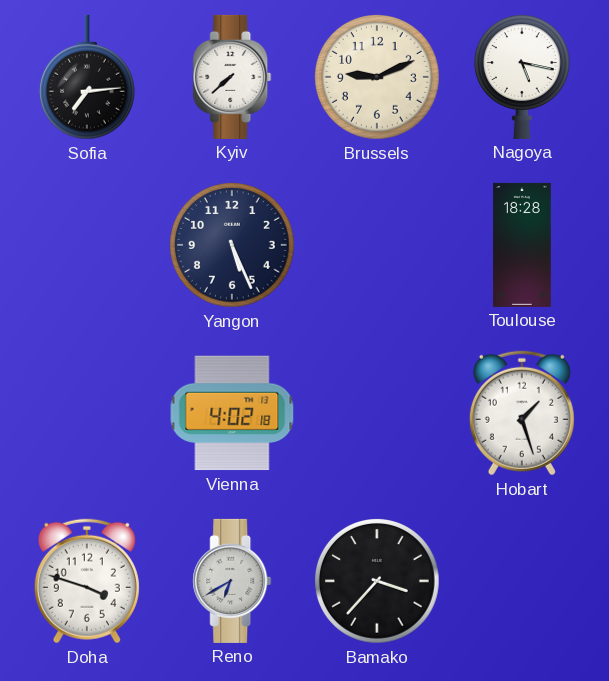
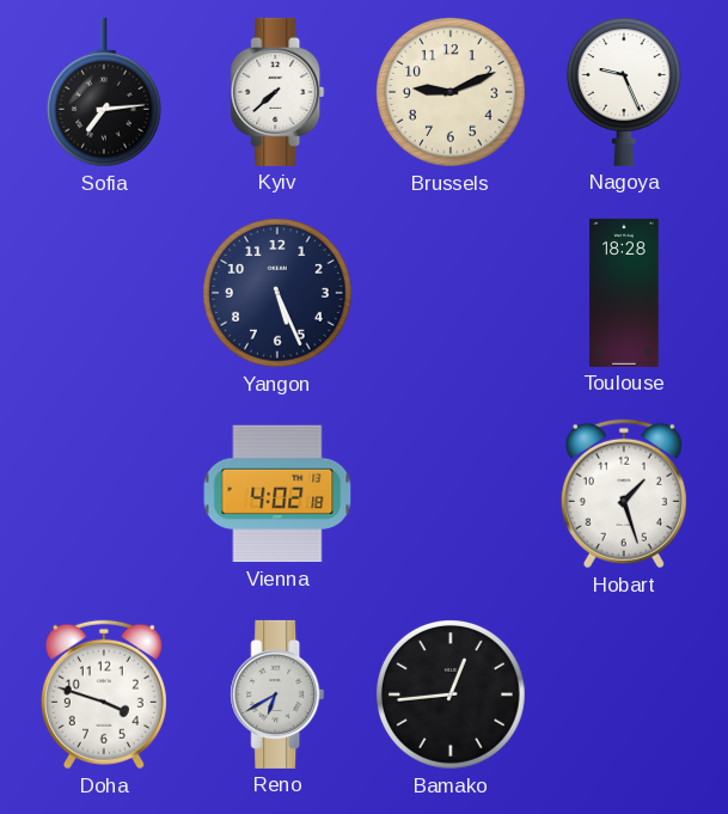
Nagoya: 5:17 -> 9:26 (624, 92)
Bamako: 3:37 -> 12:44 (452, 696)
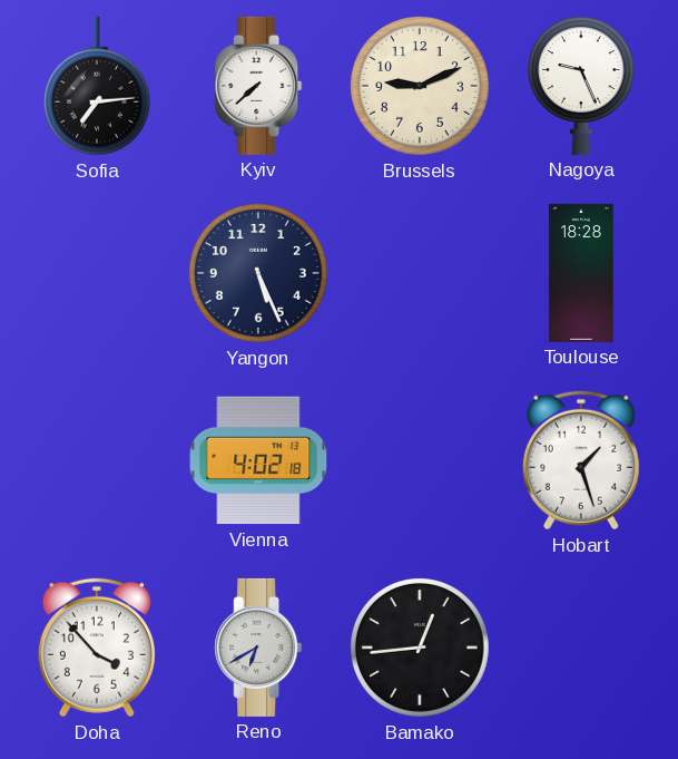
Doha: 3:48 -> 3:53 (97, 648)
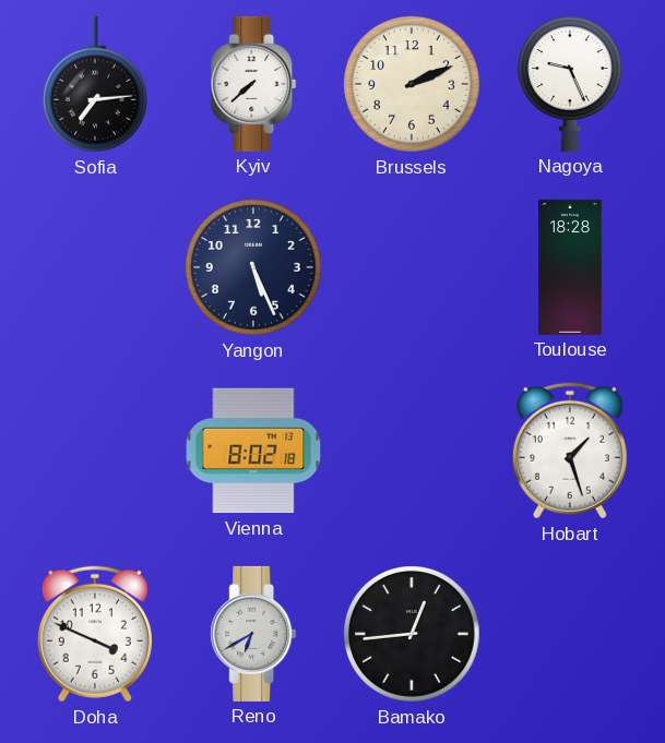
Brussels: 9:11 -> 2:11 (413, 85)
Vienna: 4:02 -> 8:02 (253, 451)
Doha: 3:53 -> 3:49 (95, 634)
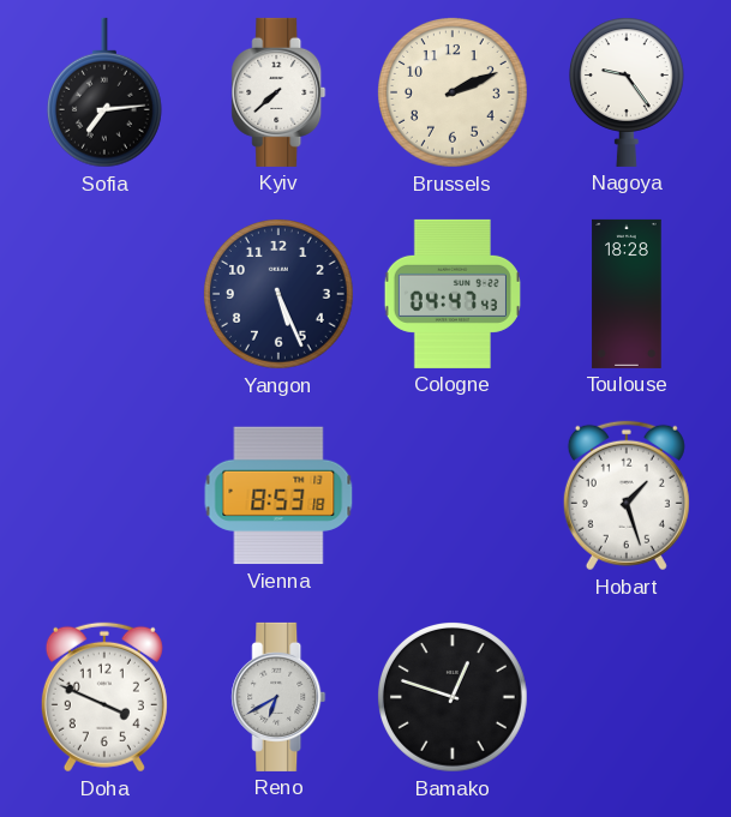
Nagoya: 9:26 -> 9:24 (627, 92)
Cologne: none -> 04:47 (453, 294)
Vienna: 8:02 -> 8:53 (278, 495)
Bamako: 12:44 -> 12:48 (454, 698)
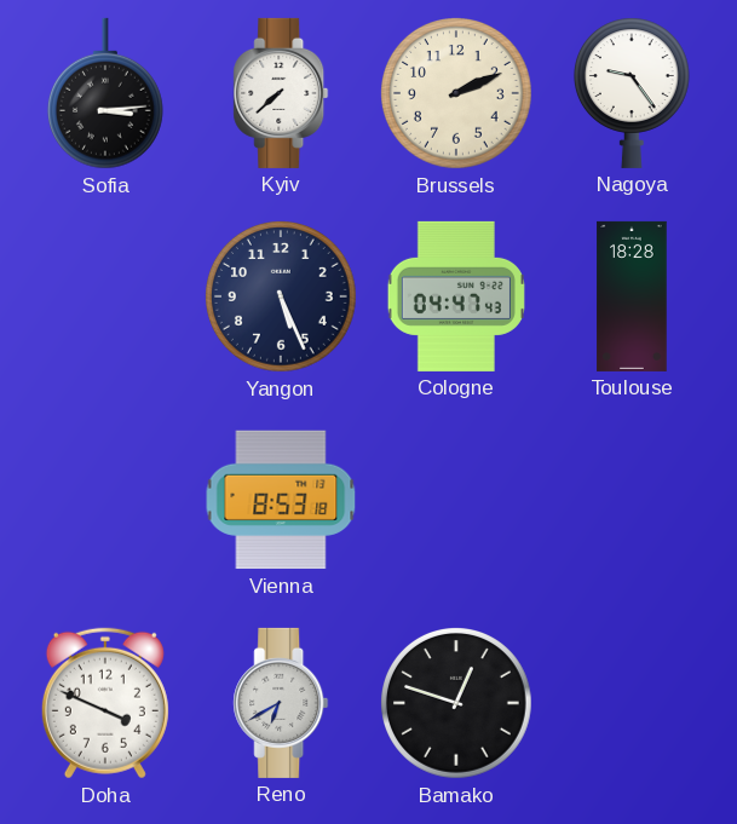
Sofia: 7:14 -> 3:14 (105, 93)
Hobart: 1:27 -> none (627, 495)
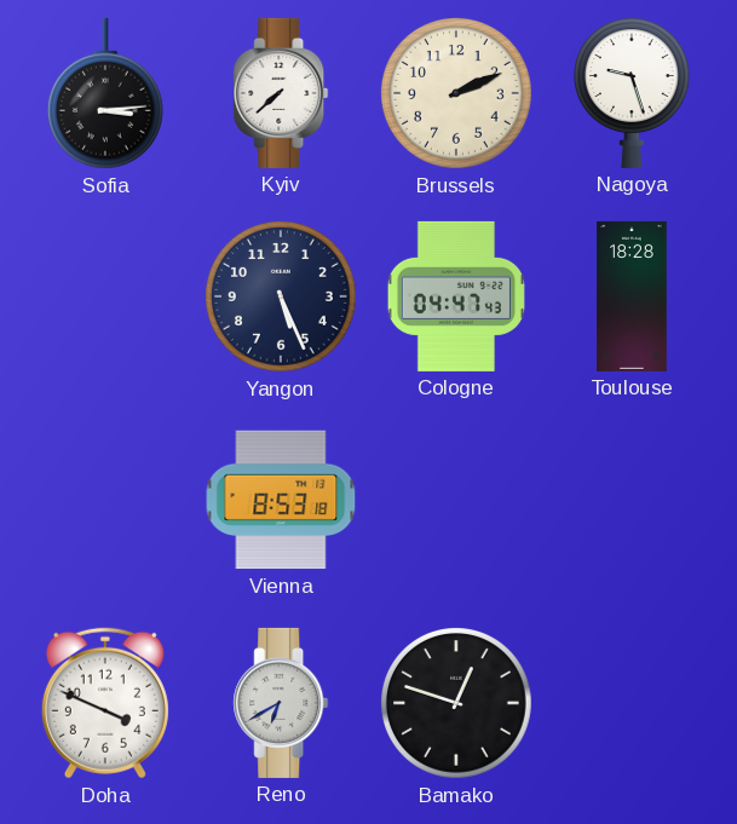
Nagoya: 9:24 -> 9:27 (632, 93)
